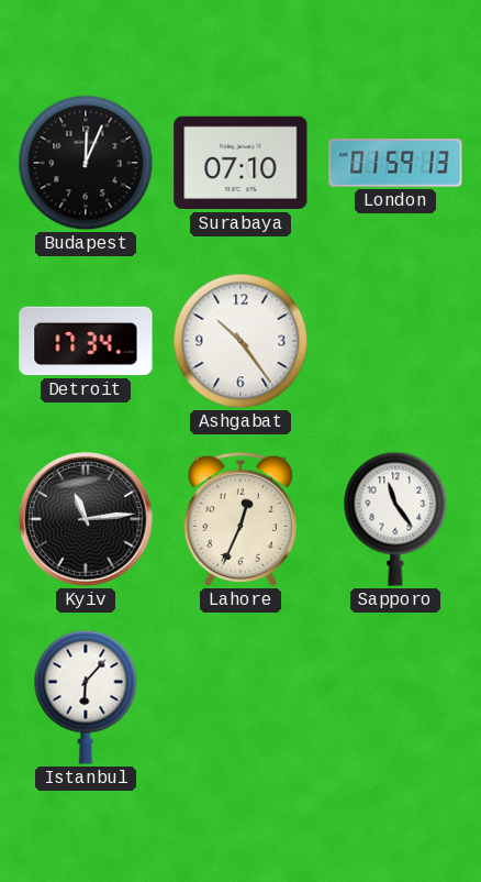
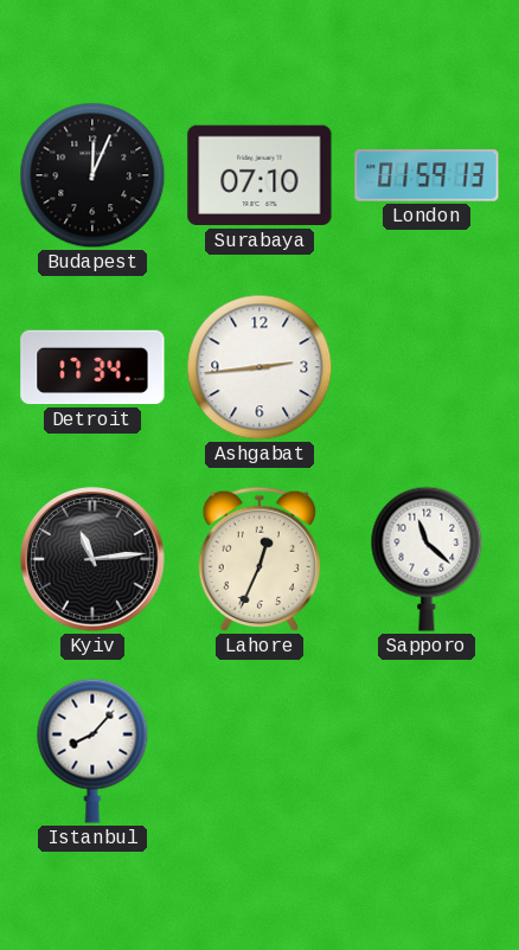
Ashgabat: 10:24 -> 2:44 (259, 367)
Sapporo: 11:24 -> 11:22 (427, 559)
Istanbul: 6:07 -> 8:07 (92, 751)
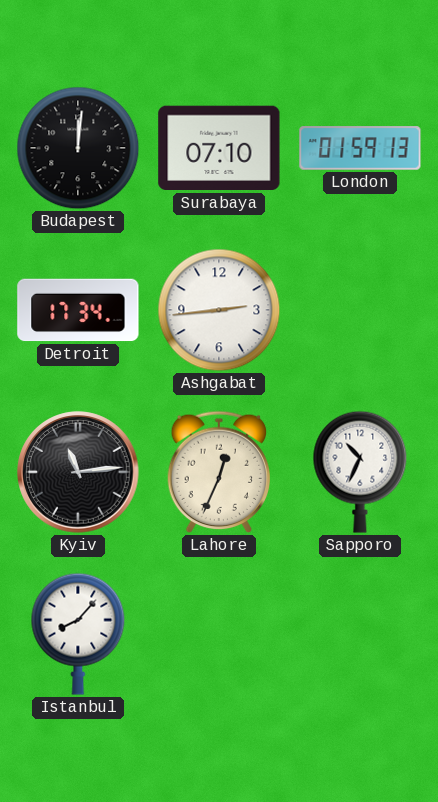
Budapest: 12:04 -> 12:01 (78, 148)
Sapporo: 11:22 -> 10:34 (360, 472)
